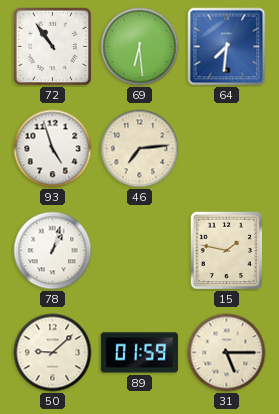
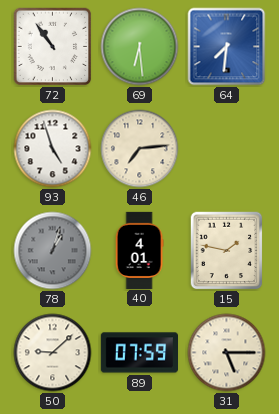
78 dial: white -> grey (53, 251)
40: none -> 4:01 (139, 250)
89: 01:59 -> 07:59 (139, 353)
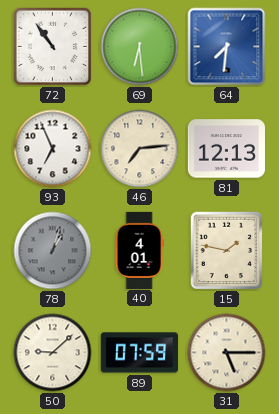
93: 4:57 -> 6:56 (53, 149)
81: none -> 12:13 (226, 149)
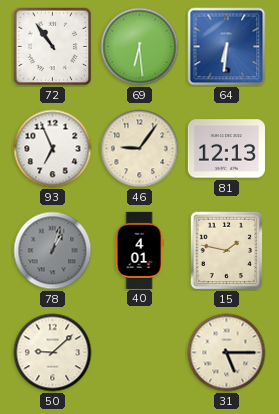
64: 7:31 -> 6:31 (227, 47)
46: 7:14 -> 9:06 (140, 149)
89: 07:59 -> none (139, 353)
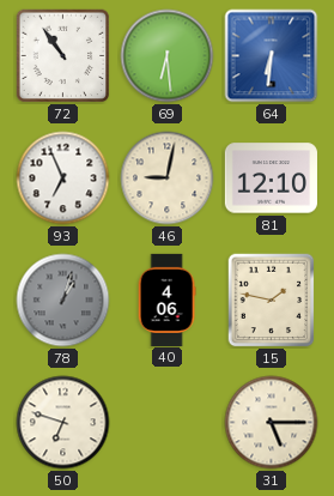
46: 9:06 -> 9:02 (168, 179)
81: 12:13 -> 12:10 (271, 179)
40: 4:01 -> 4:06 (166, 300)
50: 9:08 -> 6:48 (63, 423)
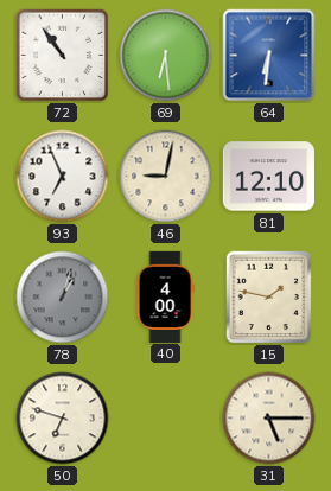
40: 4:06 -> 4:00 (165, 296)
